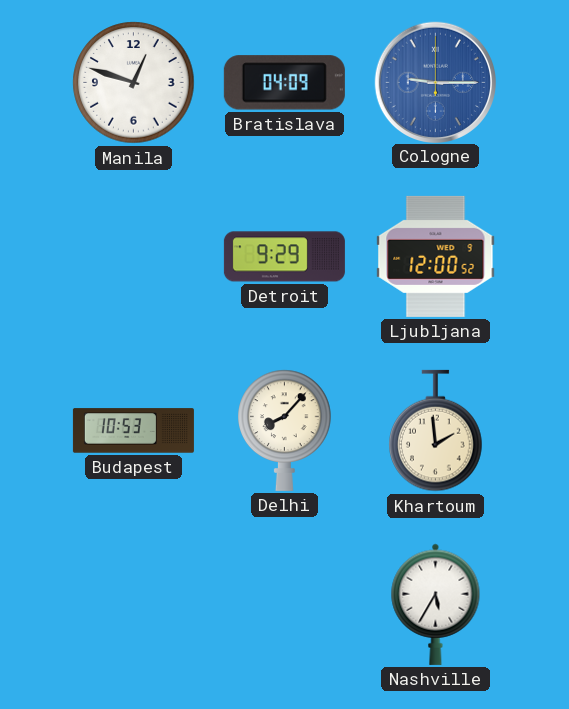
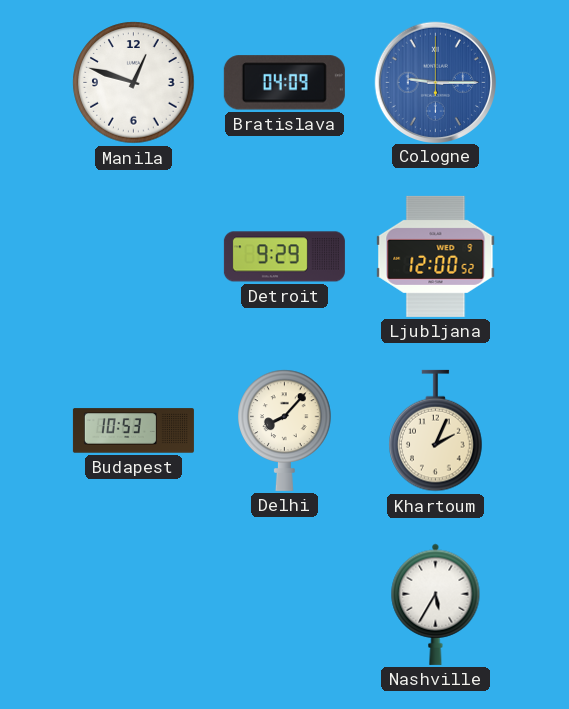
Khartoum: 1:59 -> 2:04 (436, 431)
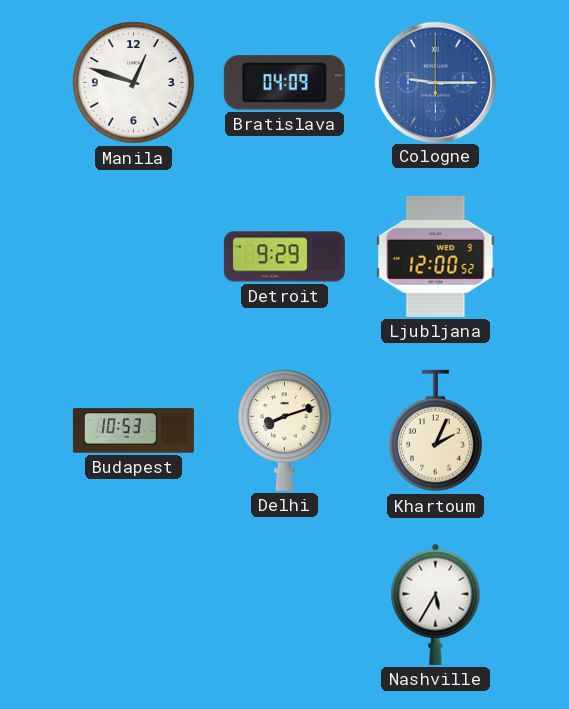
Delhi: 8:07 -> 8:12 (285, 430)
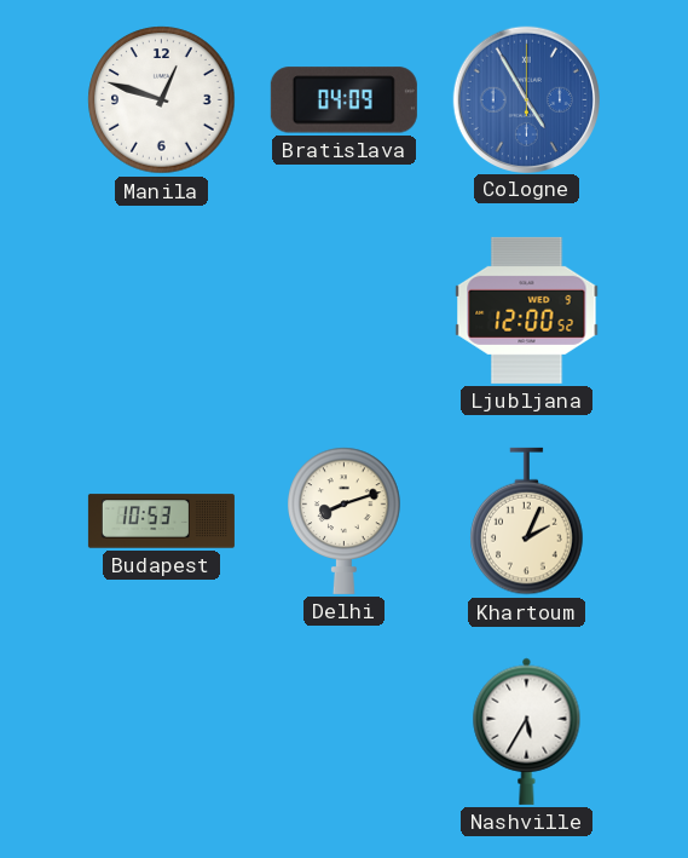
Cologne: 9:15 -> 4:55 (526, 99)
Detroit: 9:29 -> none (284, 257)
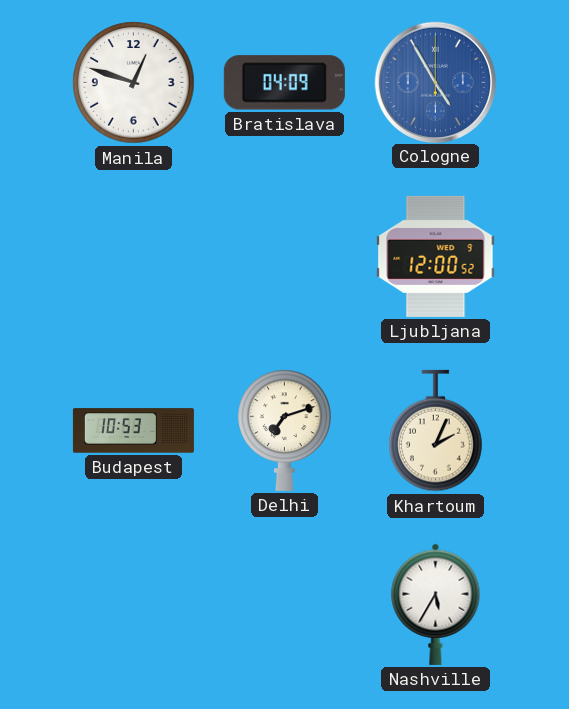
Delhi: 8:12 -> 7:12 (285, 430)
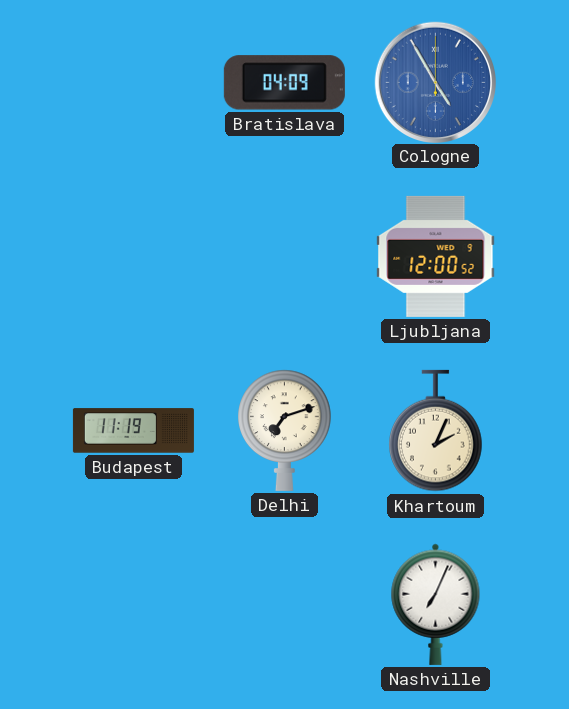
Manila: 12:48 -> none (134, 83)
Budapest: 10:53 -> 11:19 (133, 431)
Nashville: 5:35 -> 7:04 (436, 604)
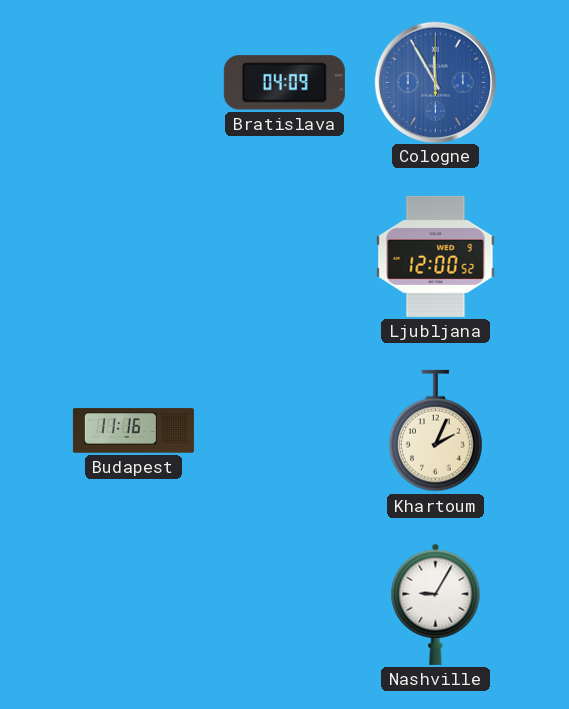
Cologne: 4:55 -> 11:55 (435, 82)
Budapest: 11:19 -> 11:16 (133, 431)
Delhi: 7:12 -> none (285, 430)
Nashville: 7:04 -> 9:05 (436, 604)
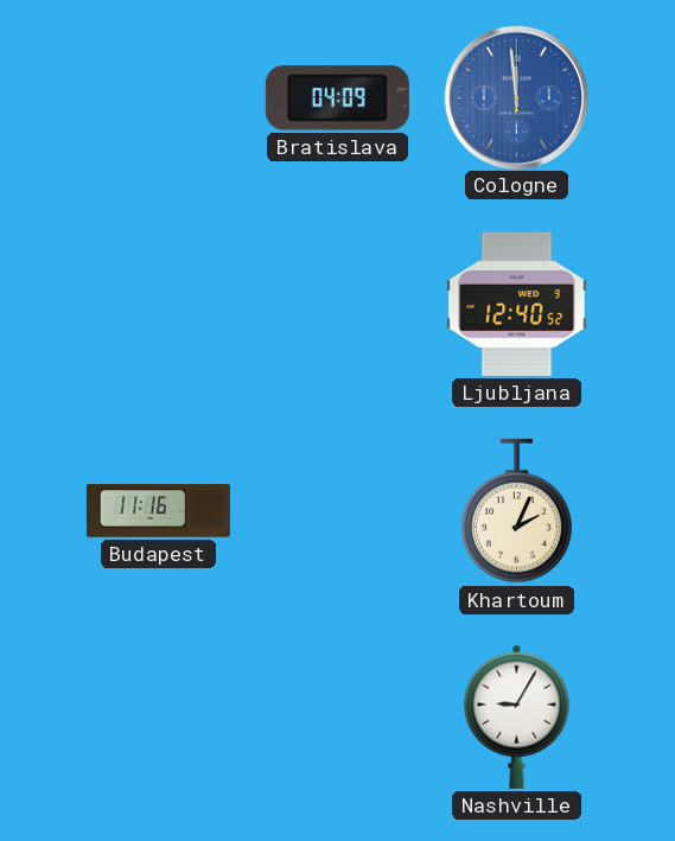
Cologne: 11:55 -> 11:59 (516, 97)
Ljubljana: 12:00 -> 12:40 (517, 304)
